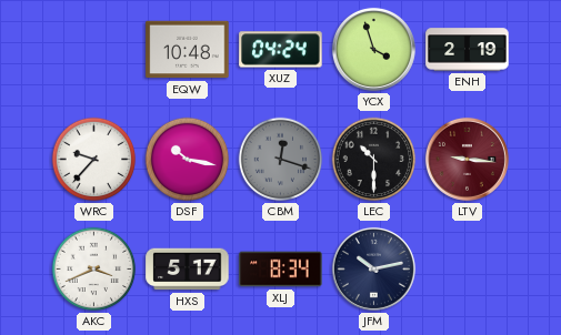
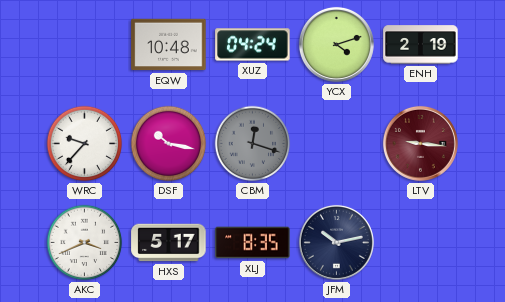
YCX: 3:57 -> 4:12 (336, 44)
LEC: 10:30 -> none (374, 160)
XLJ: 8:34 -> 8:35 (253, 243)
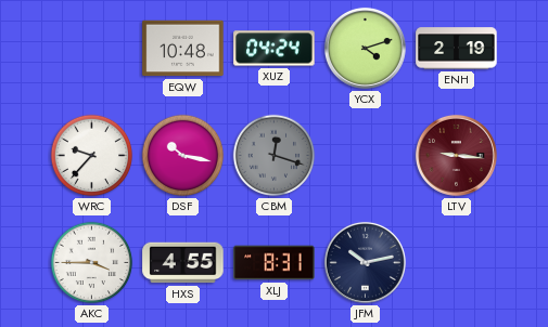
AKC: 3:41 -> 3:45 (92, 263)
HXS: 5:17 -> 4:55 (183, 263)
XLJ: 8:35 -> 8:31 (275, 263)
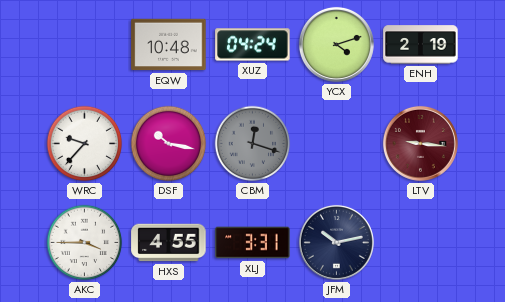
XLJ: 8:31 -> 3:31 (253, 243)
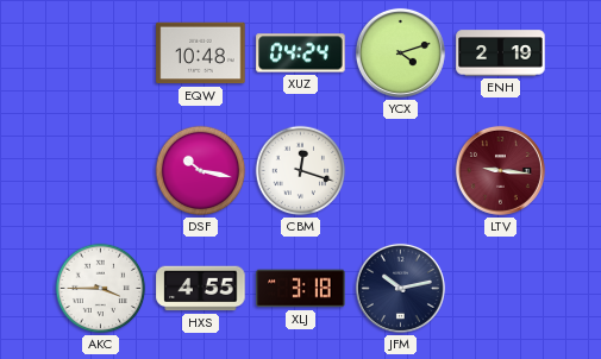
WRC: 9:37 -> none (85, 144)
CBM dial: grey -> white (301, 171)
XLJ: 3:31 -> 3:18 (301, 289)
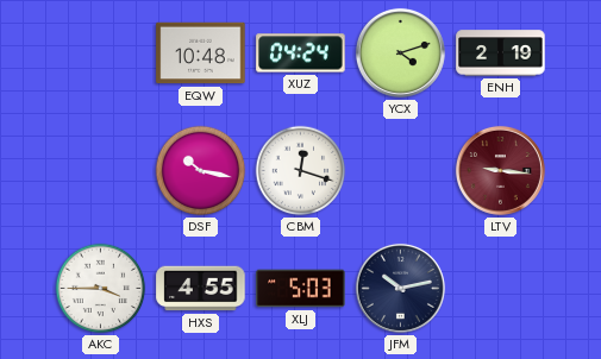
XLJ: 3:18 -> 5:03 (301, 289)
